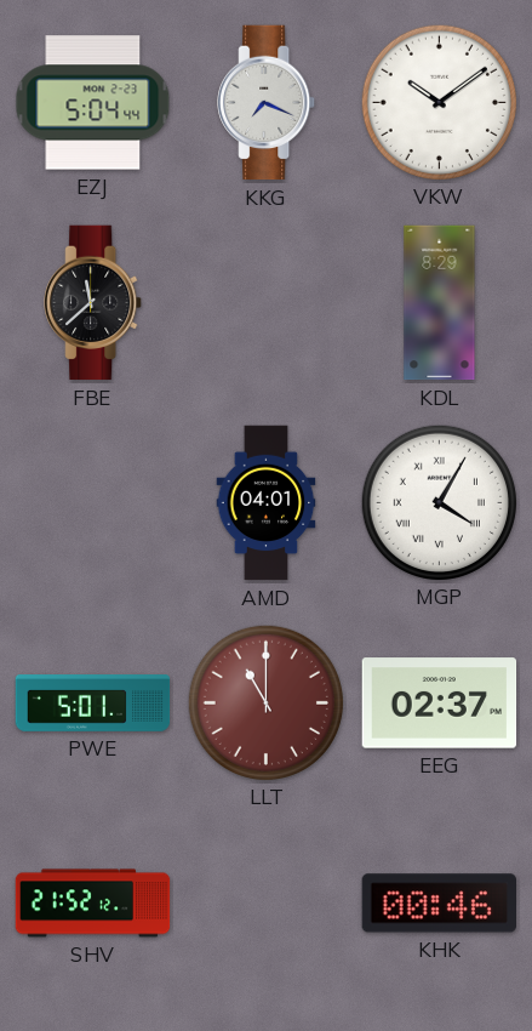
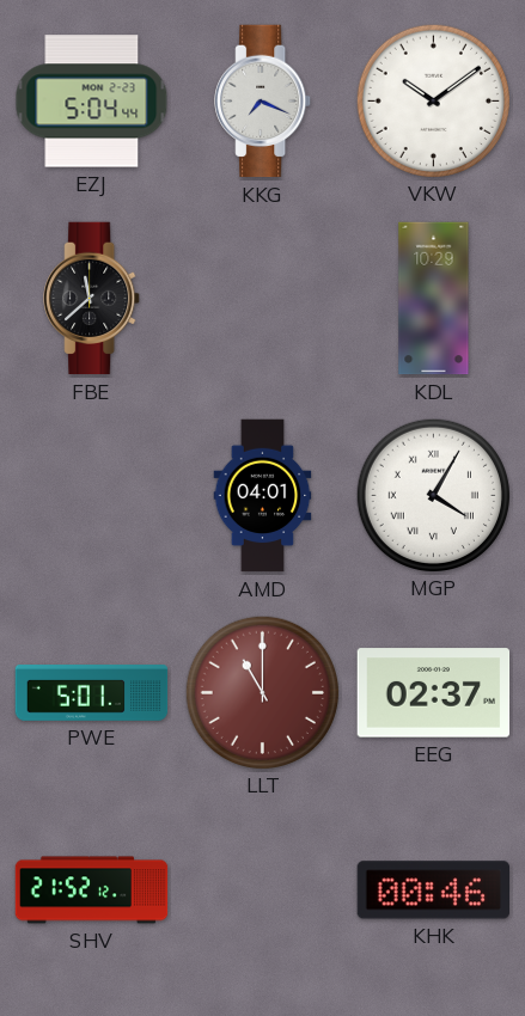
KDL: 8:29 -> 10:29 (434, 299)
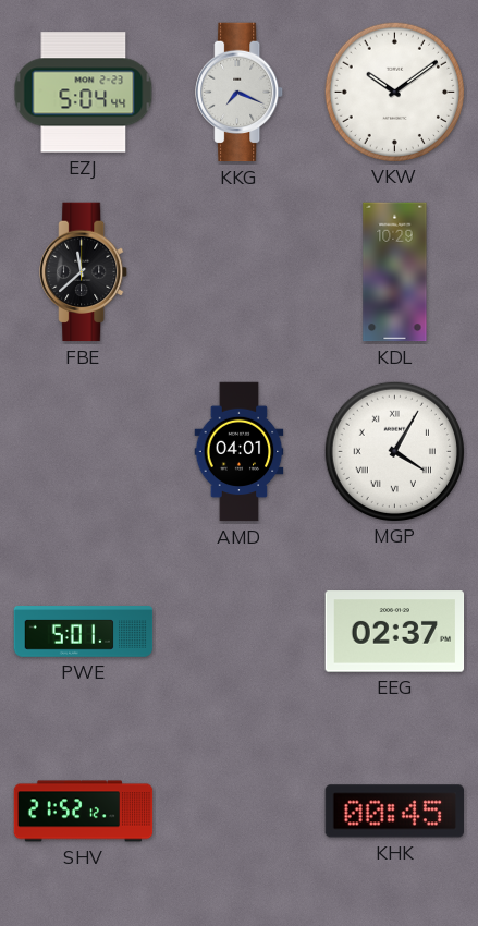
LLT: 11:00 -> none (262, 692)
KHK: 00:46 -> 00:45 (395, 812)
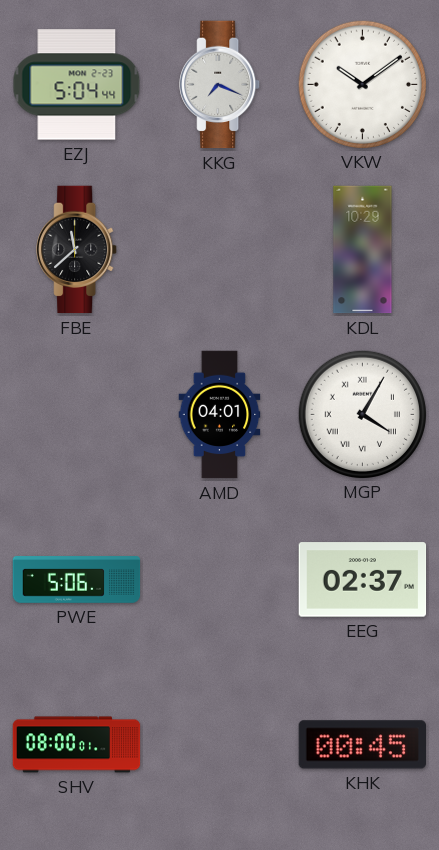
PWE: 5:01 -> 5:06 (77, 580)
SHV: 21:52 -> 08:00 (77, 745)
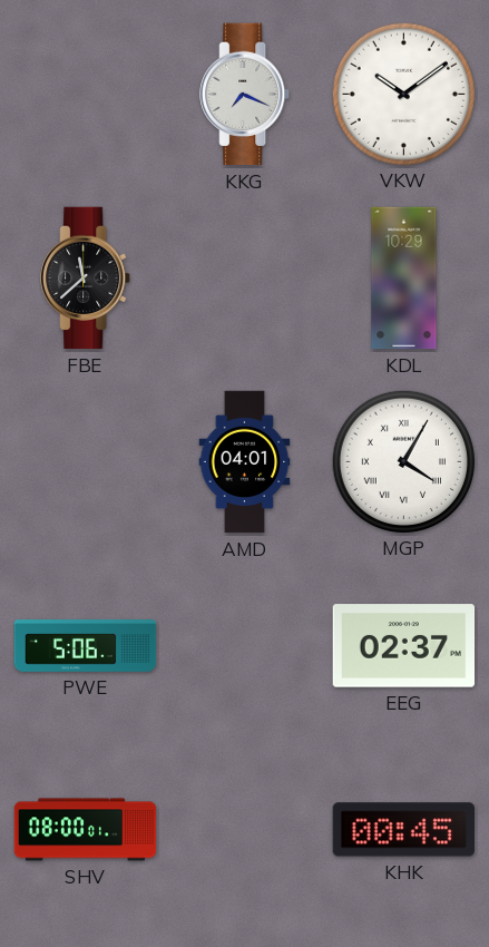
EZJ: 5:04 -> none (77, 85)
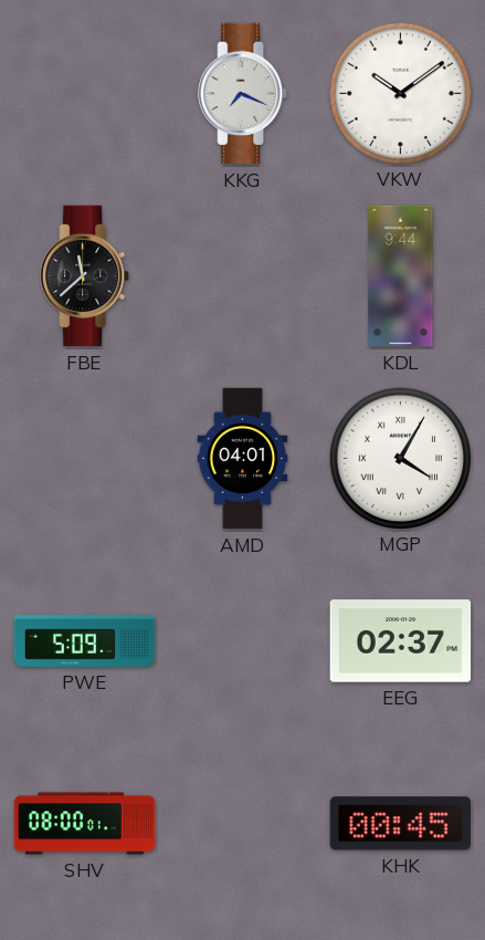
KDL: 10:29 -> 9:44 (401, 276)
PWE: 5:06 -> 5:09 (85, 641)
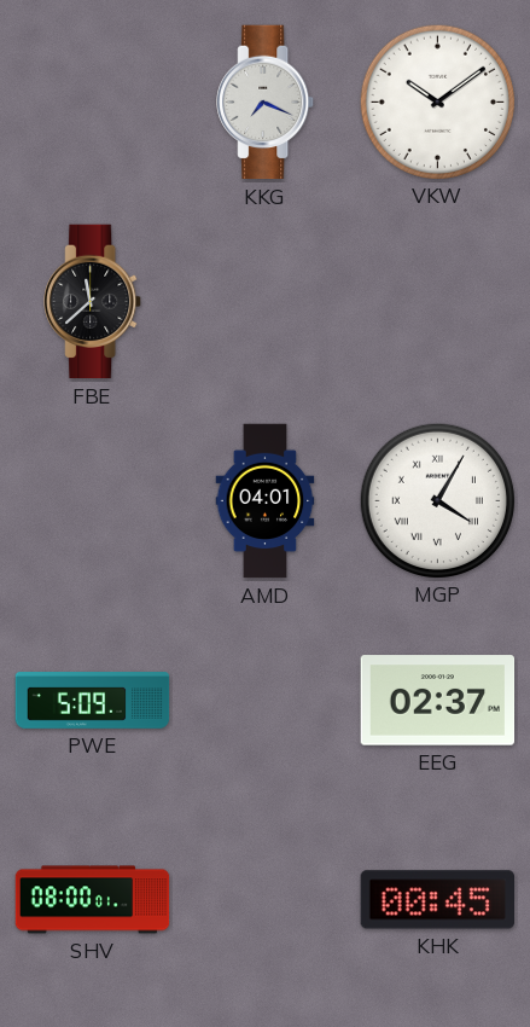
KDL: 9:44 -> none (401, 276)
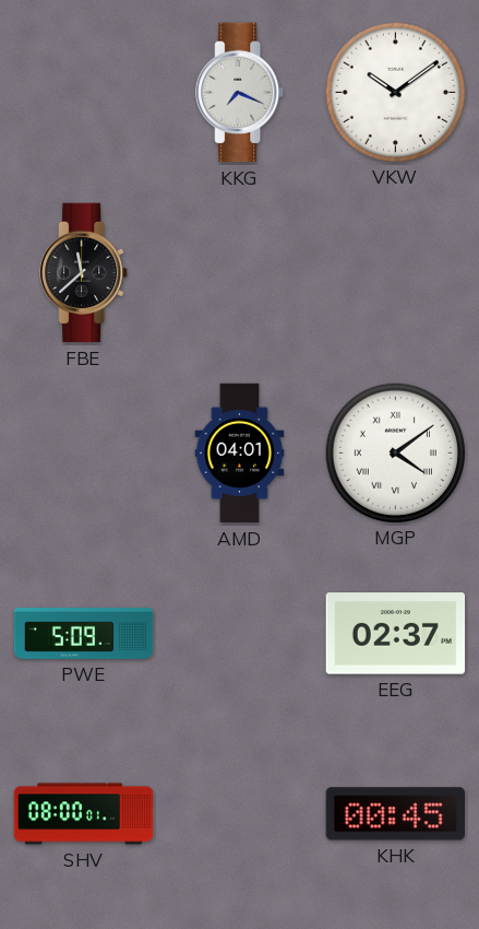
MGP: 4:05 -> 4:09 (395, 452)
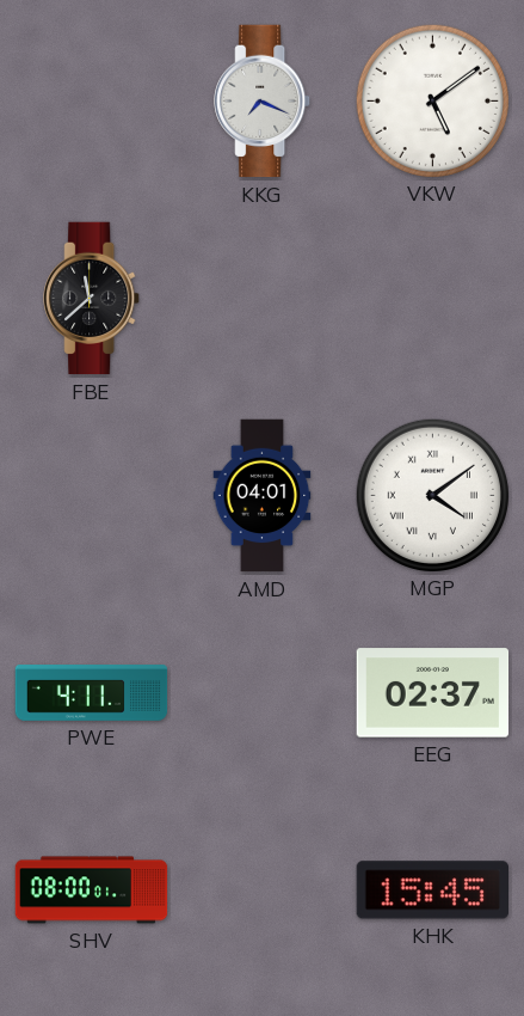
VKW: 10:09 -> 5:09 (432, 100)
PWE: 5:09 -> 4:11 (92, 693)
KHK: 00:45 -> 15:45 (433, 890)
